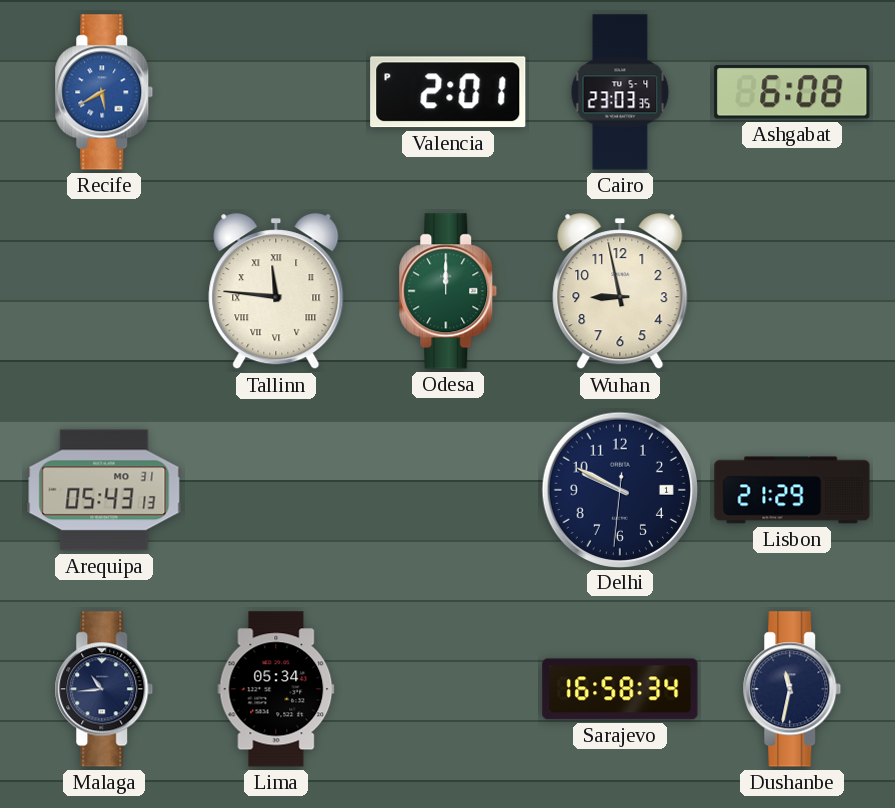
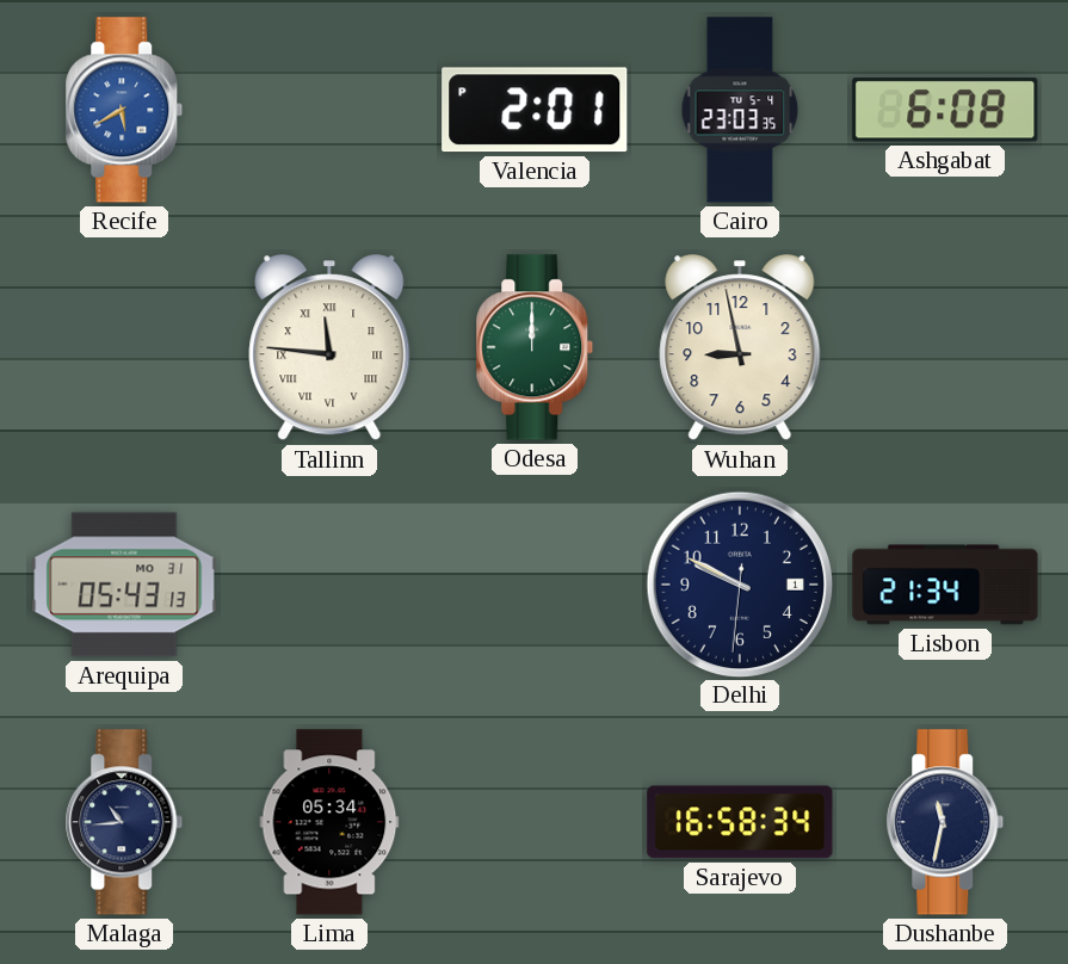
Lisbon: 21:29 -> 21:34 (945, 585)
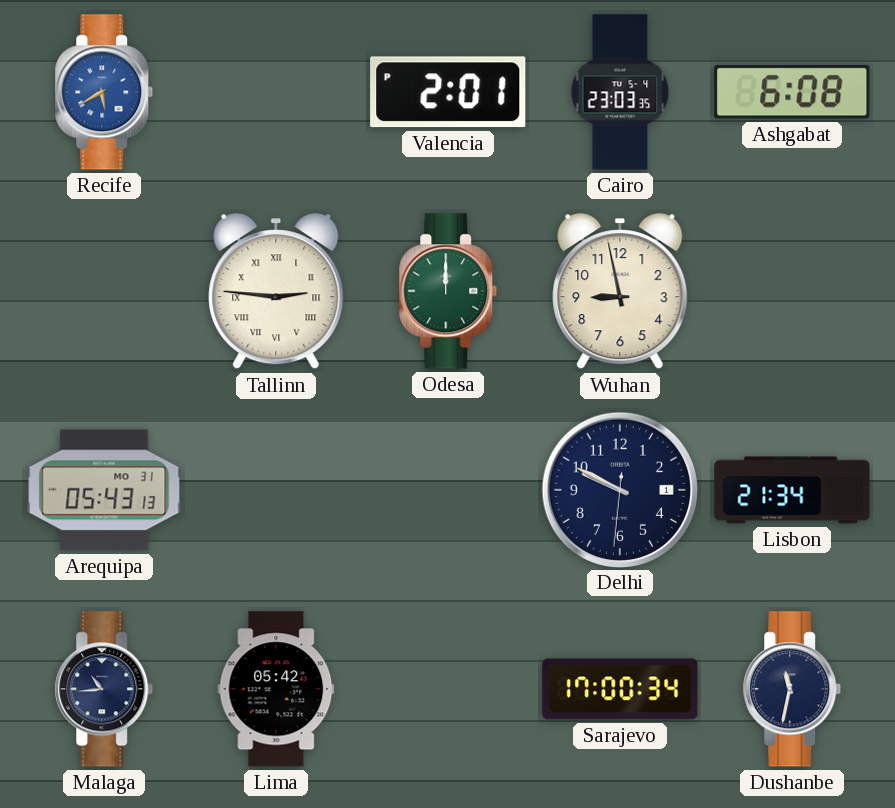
Tallinn: 11:46 -> 2:46 (276, 292)
Lima: 05:34 -> 05:42 (276, 689)
Sarajevo: 16:58 -> 17:00 (620, 689)
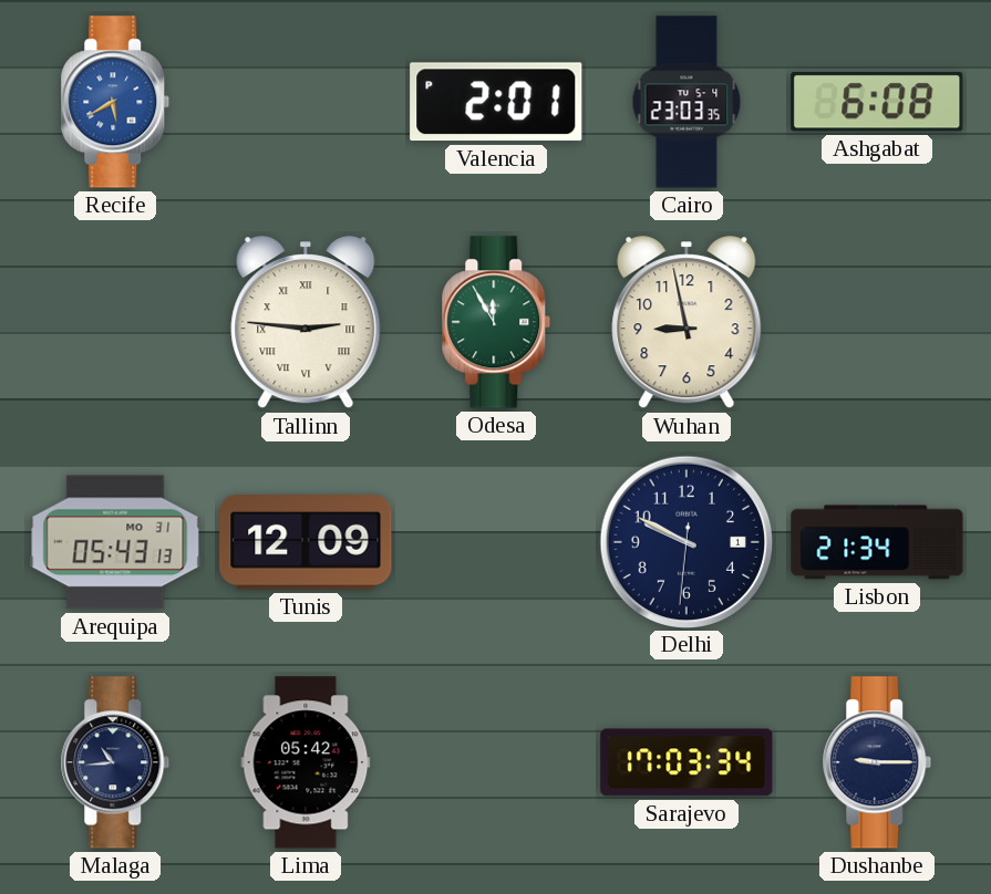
Odesa: 12:00 -> 11:55 (496, 322)
Tunis: none -> 12:09 (306, 543)
Sarajevo: 17:00 -> 17:03 (687, 762)
Dushanbe: 11:32 -> 9:15 (877, 762)
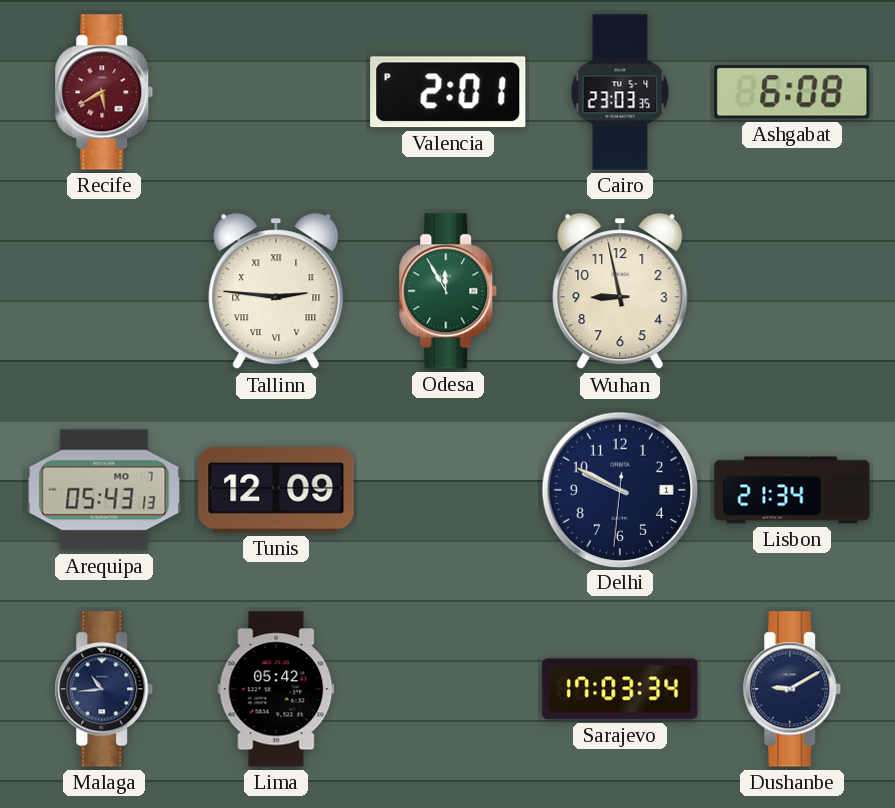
Recife dial: blue -> burgundy (104, 92)
Arequipa date: MO 31 -> MO 7 (104, 490)
Dushanbe: 9:15 -> 9:10 (792, 689)
